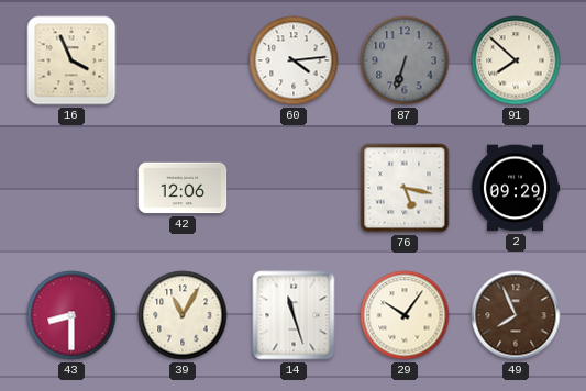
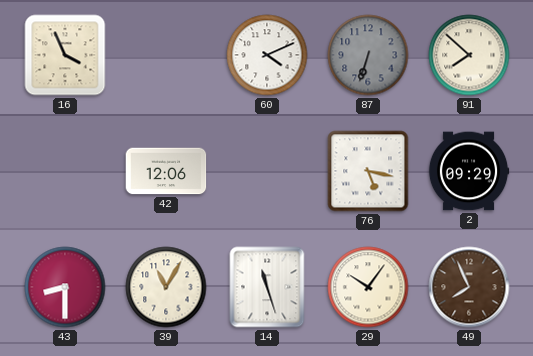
60: 4:14 -> 4:11 (267, 55)
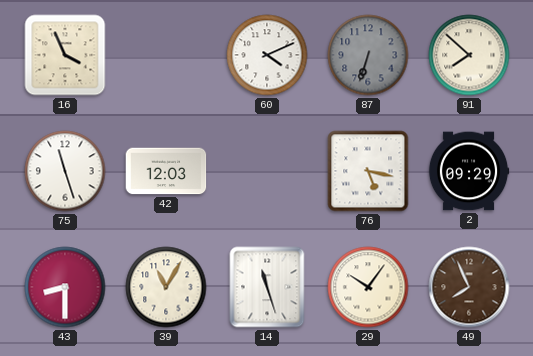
75: none -> 11:27 (65, 171)
42: 12:06 -> 12:03 (166, 171)
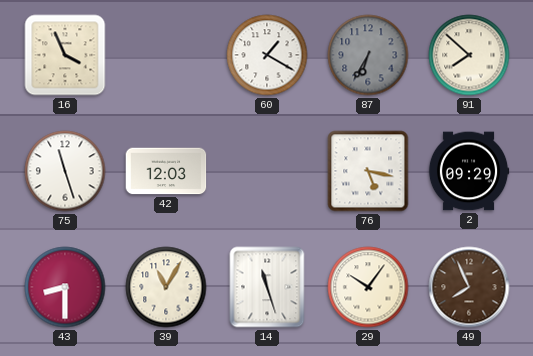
60: 4:11 -> 1:20 (267, 55)
87: 6:33 -> 6:35 (368, 55)
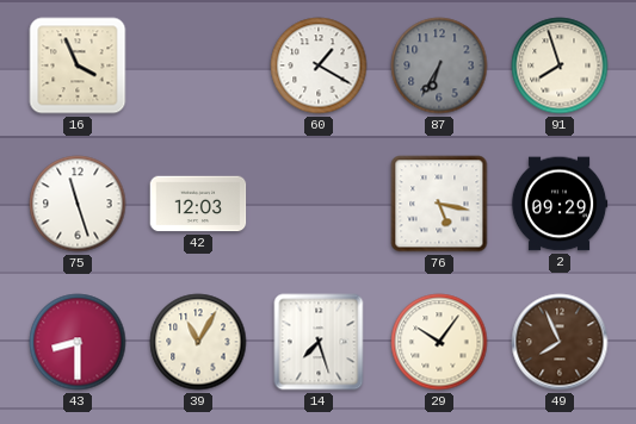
91: 7:52 -> 7:57 (560, 66)
14: 11:27 -> 7:27 (319, 342)
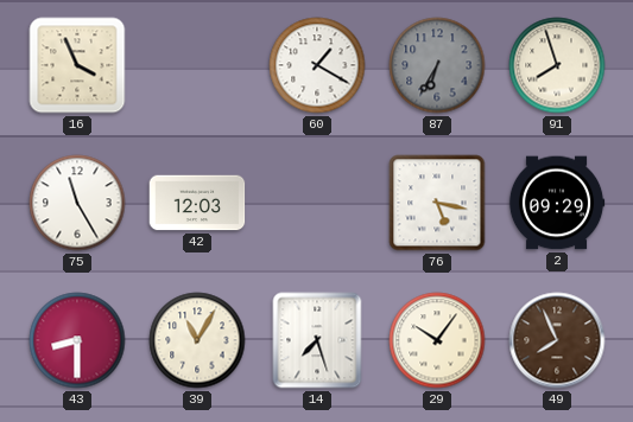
75: 11:27 -> 11:25 (77, 203)
